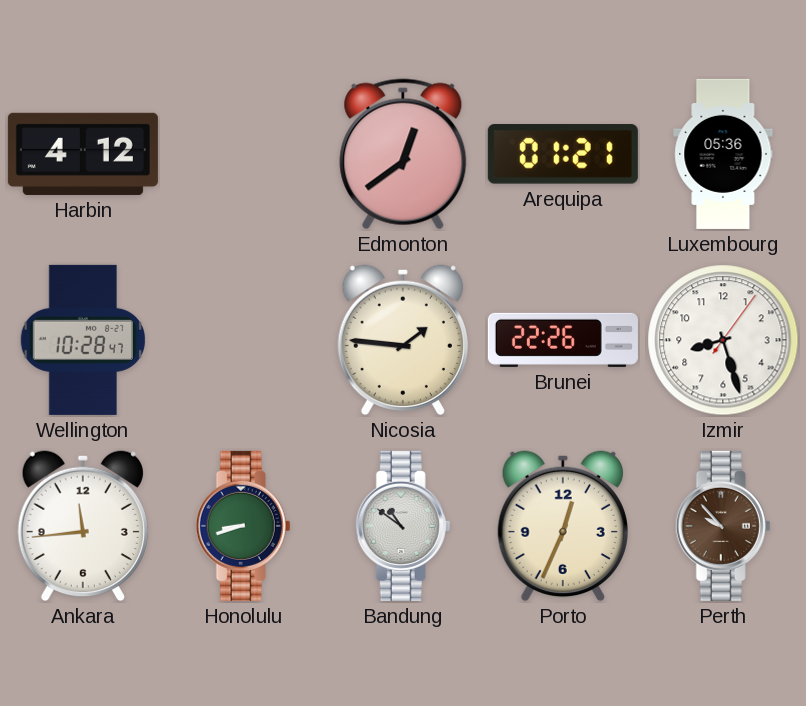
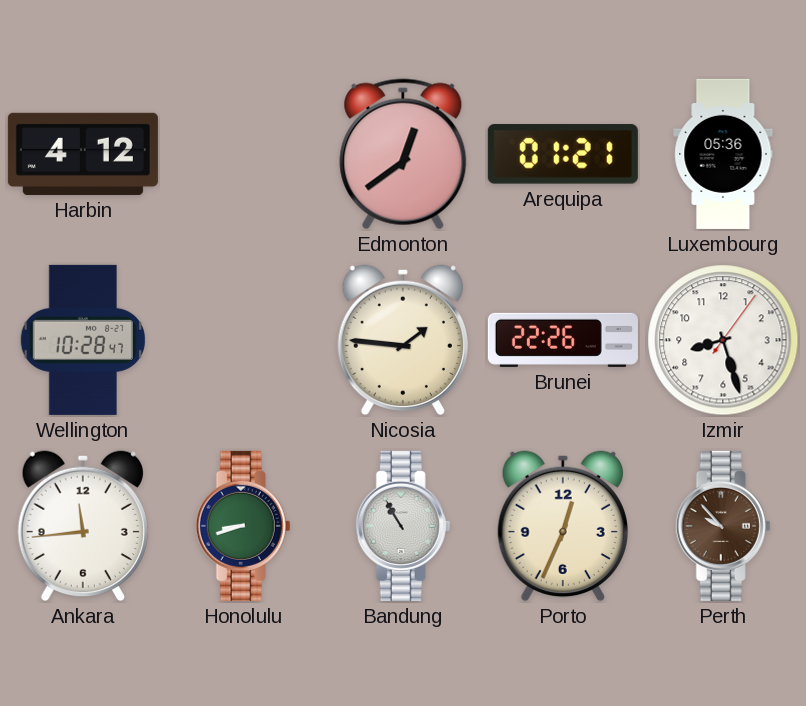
Bandung: 10:51 -> 10:55 (403, 526)
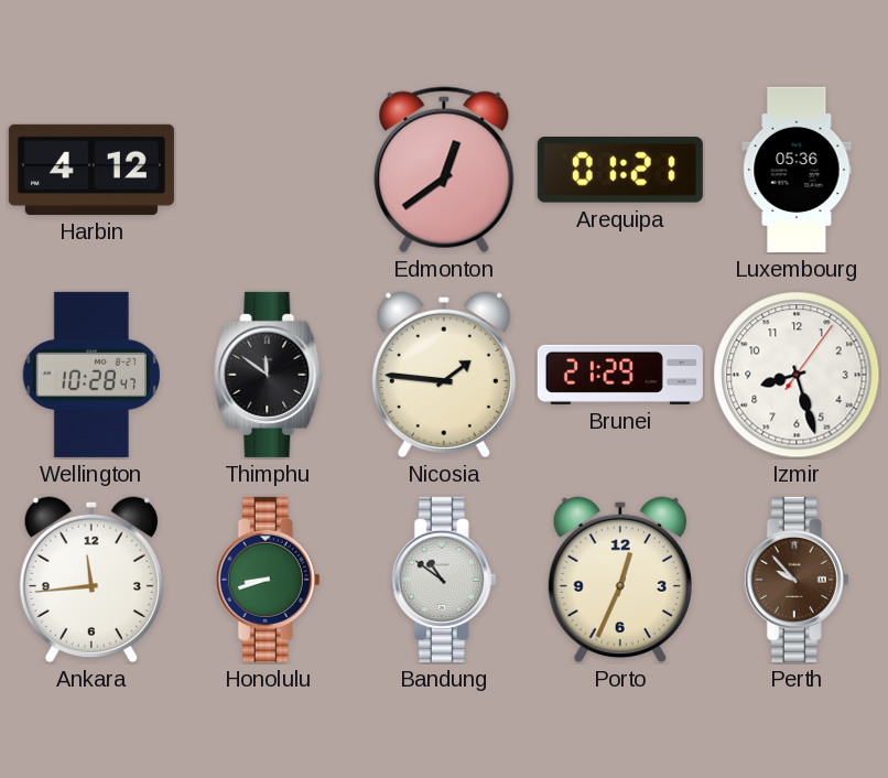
Thimphu: none -> 11:51 (268, 375)
Brunei: 22:26 -> 21:29 (620, 375)
Bandung: 10:55 -> 10:51 (444, 580)
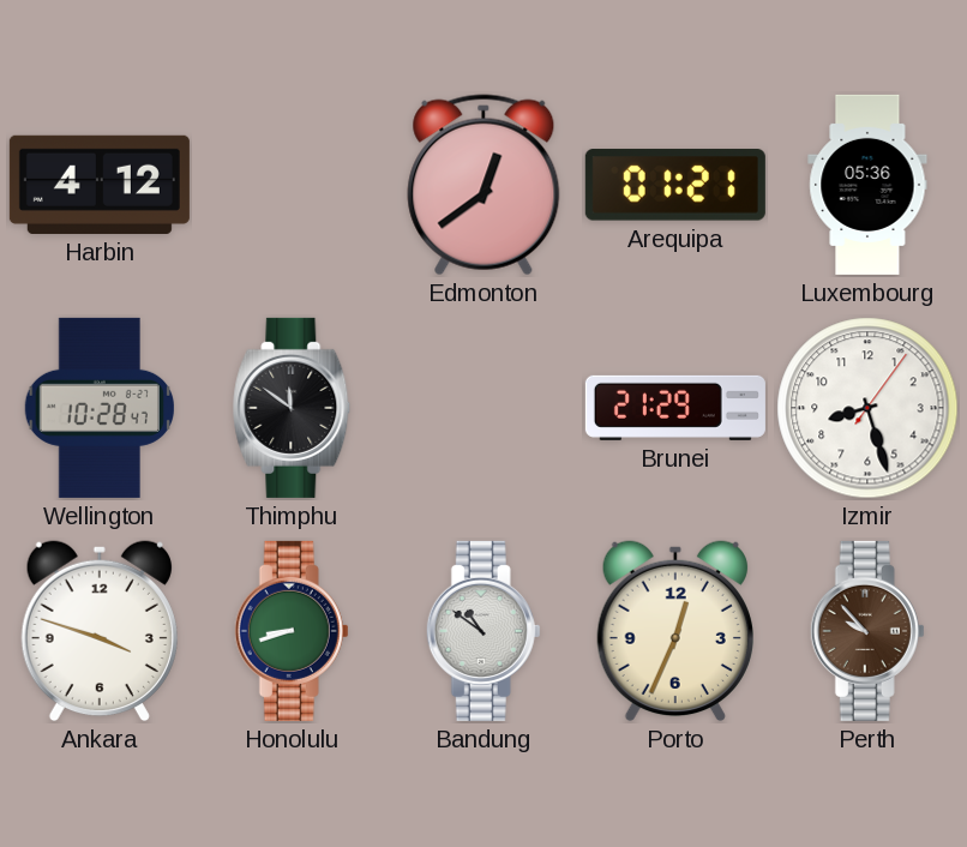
Nicosia: 1:46 -> none (444, 375)
Ankara: 11:44 -> 3:48 (100, 631)
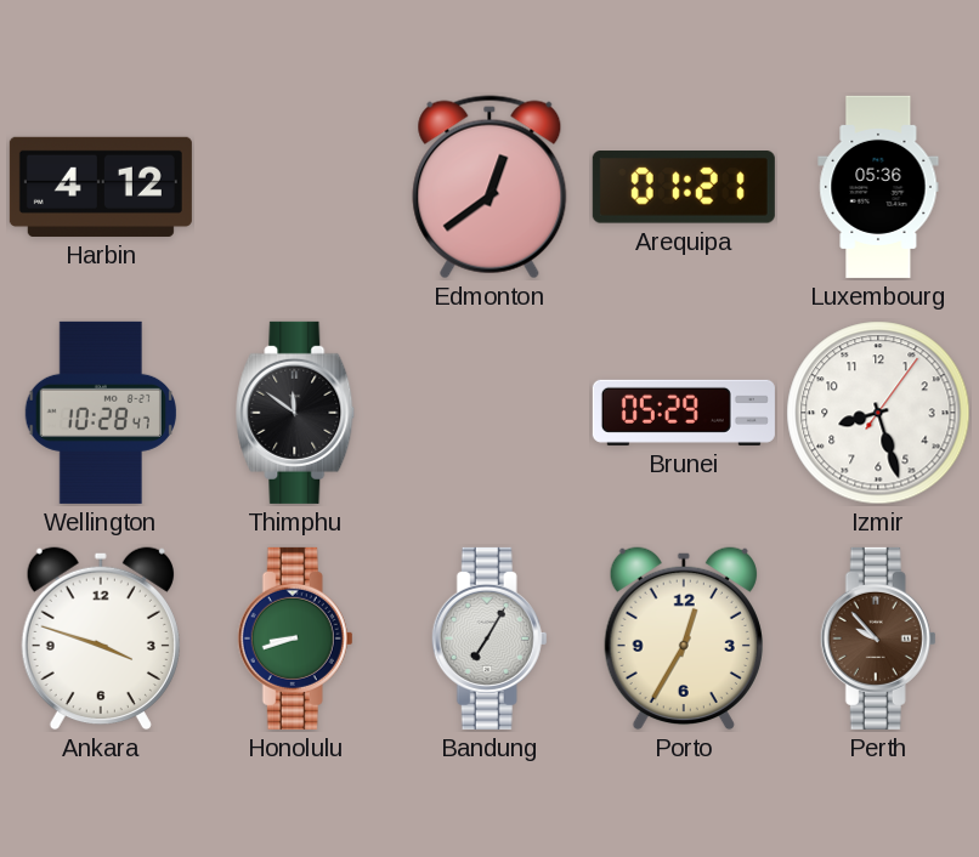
Brunei: 21:29 -> 05:29 (684, 413)
Bandung: 10:51 -> 7:05 (490, 639)
Porto: 12:34 -> 12:35 (684, 639)
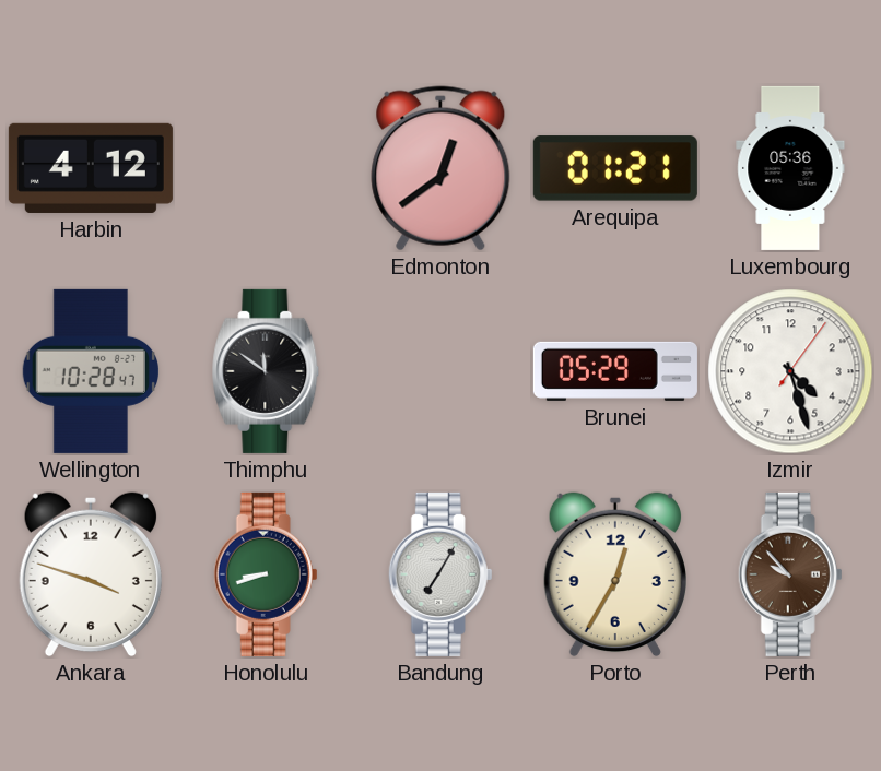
Izmir: 8:27 -> 4:27 (790, 371)
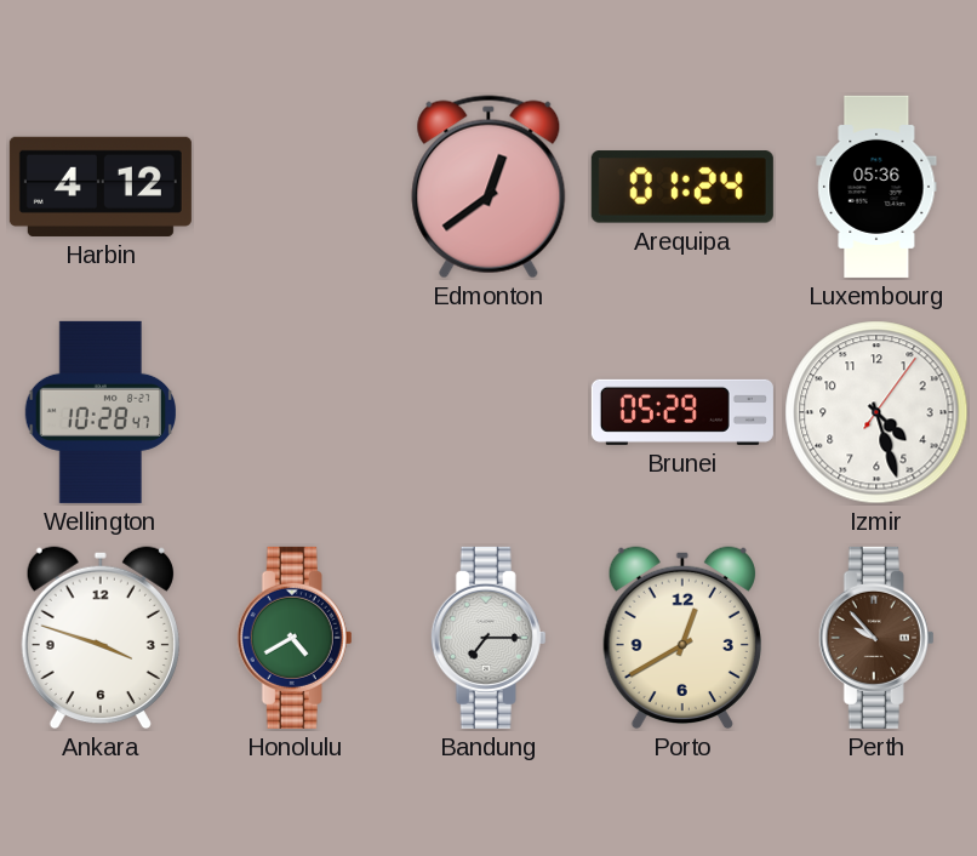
Arequipa: 01:21 -> 01:24 (682, 187)
Thimphu: 11:51 -> none (266, 371)
Honolulu: 8:42 -> 4:40 (295, 638)
Bandung: 7:05 -> 7:15 (488, 638)
Porto: 12:35 -> 12:40 (682, 638)
